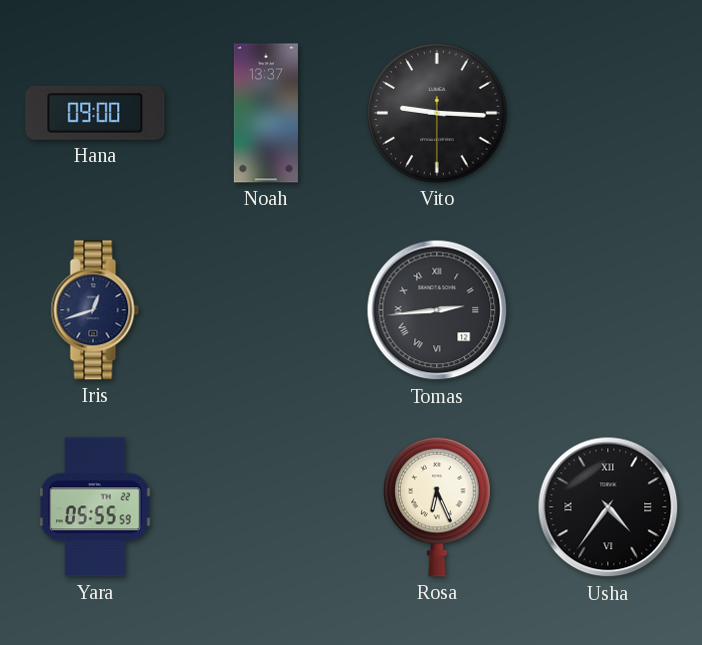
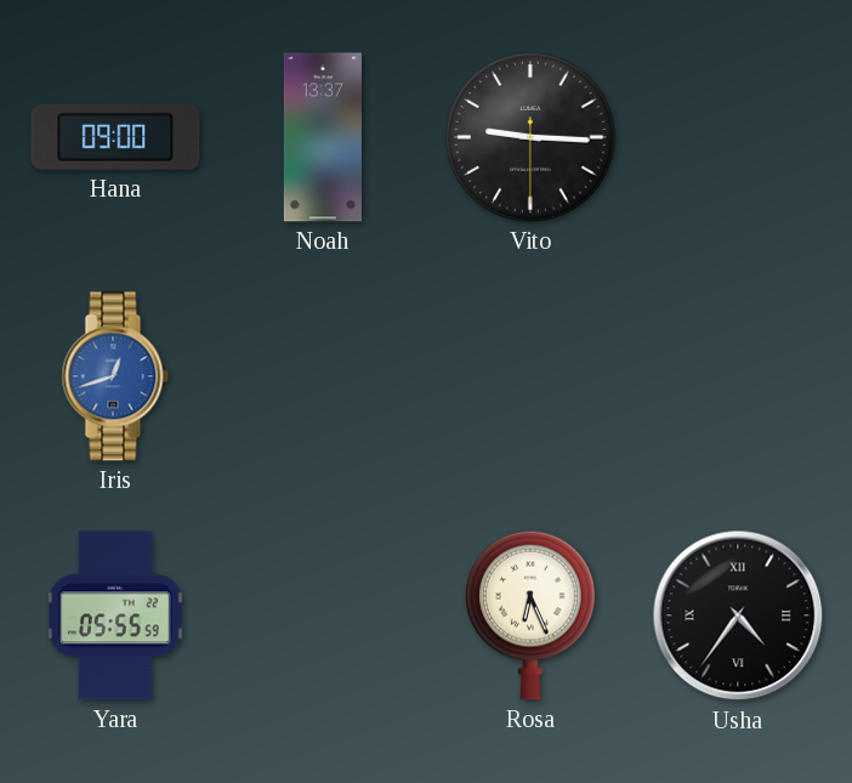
Iris dial: navy -> blue (115, 376)
Tomas: 2:44 -> none (437, 310)
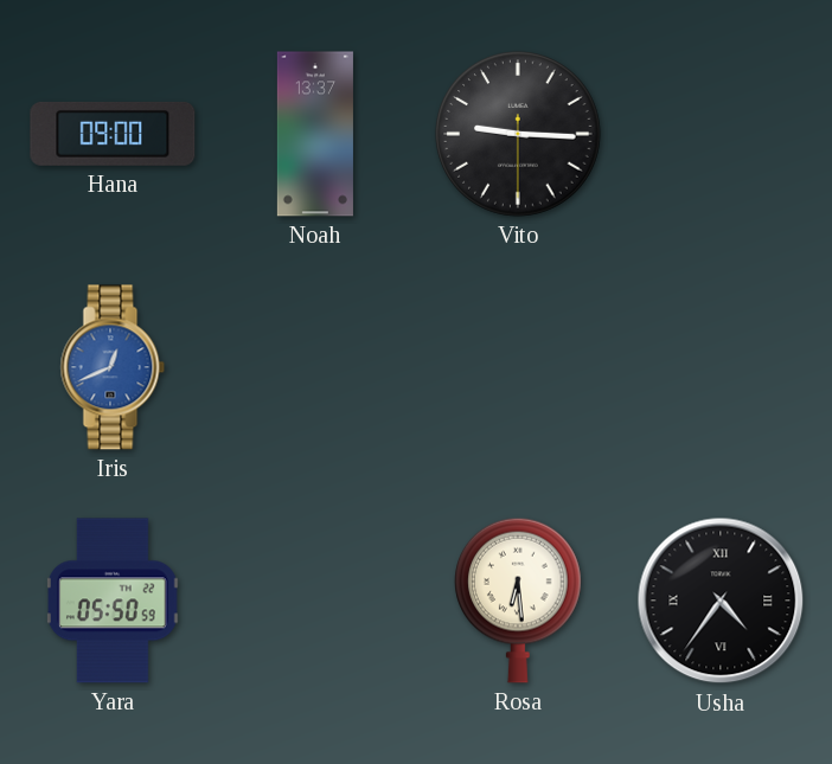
Iris: 12:42 -> 12:41 (113, 367)
Yara: 05:55 -> 05:50 (113, 601)
Rosa: 6:26 -> 6:29 (518, 601)
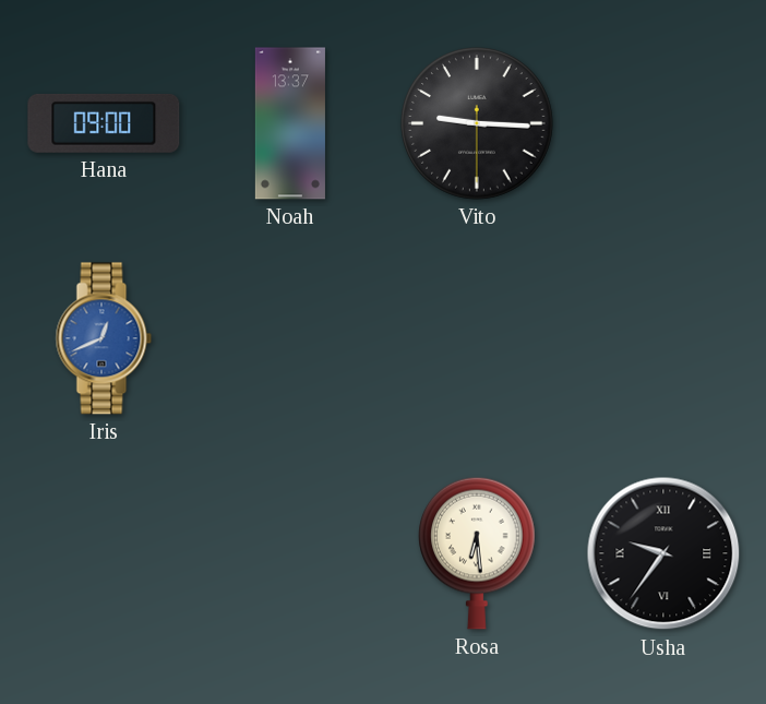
Yara: 05:50 -> none (113, 601)
Usha: 4:36 -> 9:36 (663, 553)
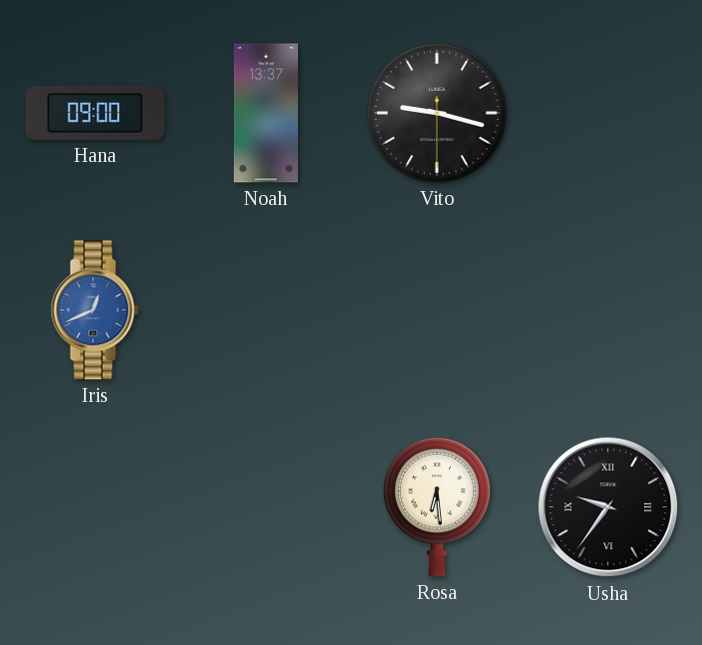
Vito: 9:15 -> 9:17 (437, 113)
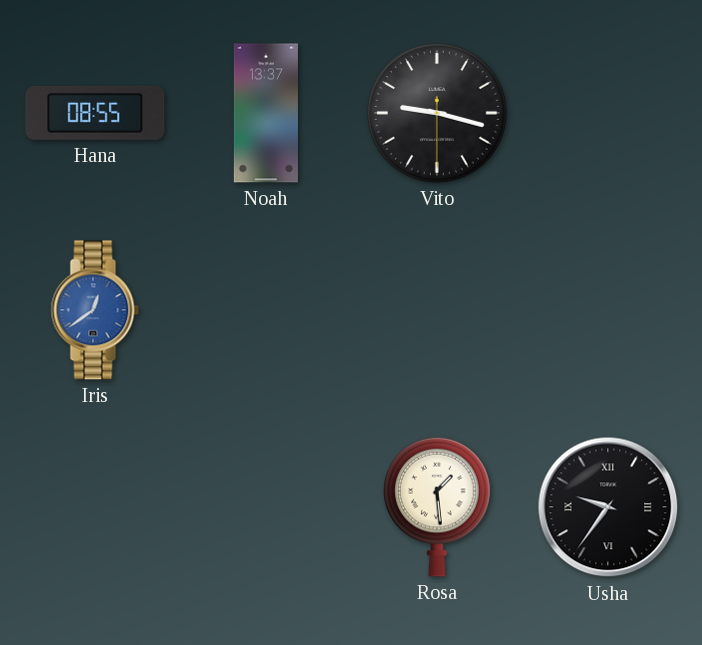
Hana: 09:00 -> 08:55 (95, 113)
Iris: 12:41 -> 12:39 (95, 310)
Rosa: 6:29 -> 1:29 (437, 507)
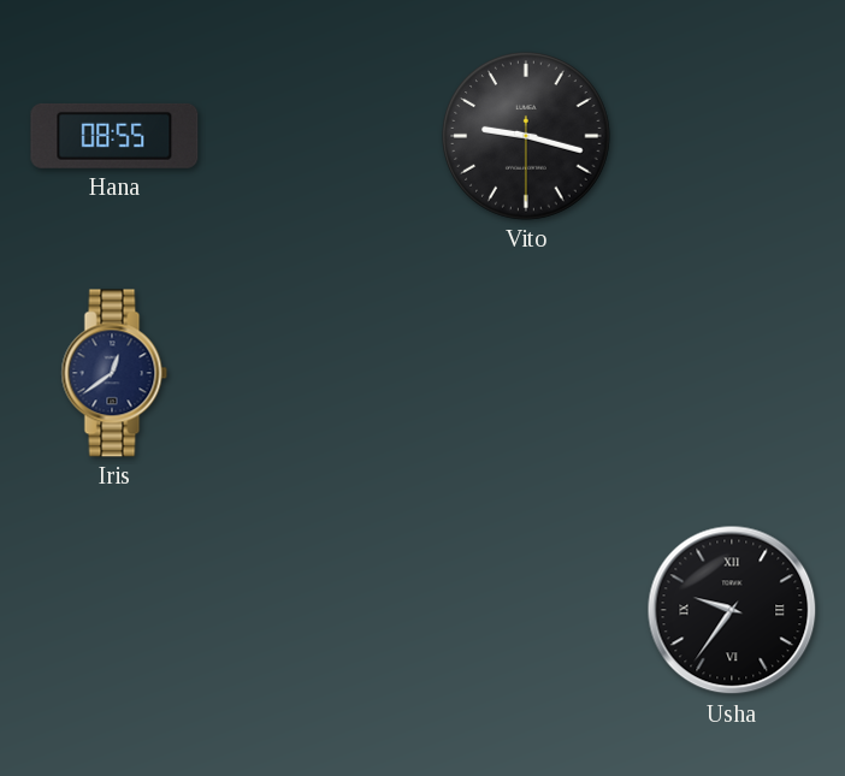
Noah: 13:37 -> none (266, 113)
Iris dial: blue -> navy (114, 373)
Rosa: 1:29 -> none (437, 507)
